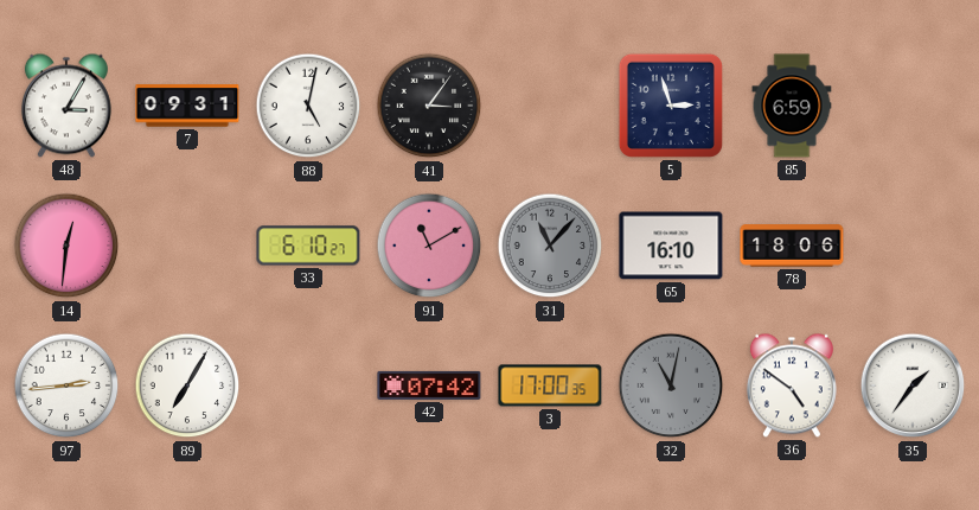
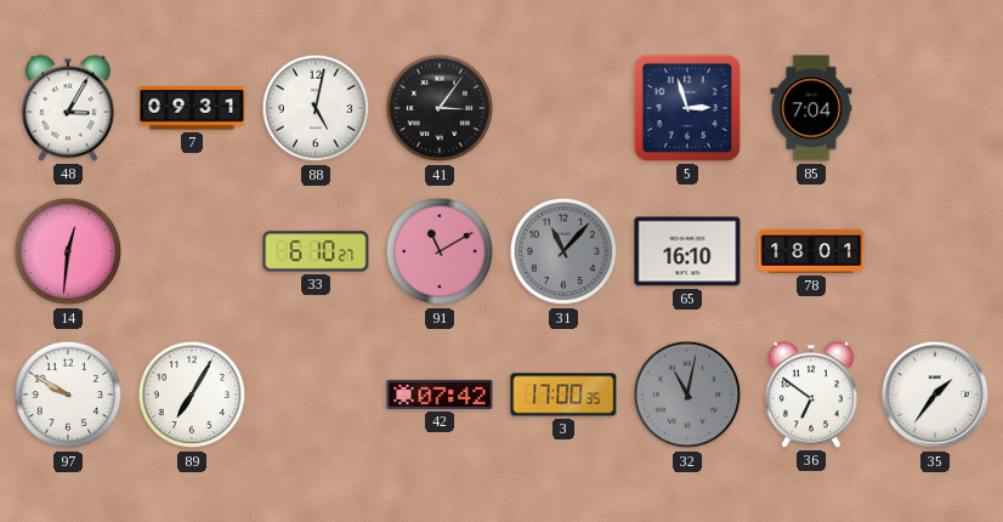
85: 6:59 -> 7:04 (811, 108)
78: 18:06 -> 18:01 (811, 251)
97: 2:44 -> 9:50 (68, 395)
36: 4:51 -> 6:51 (811, 395)
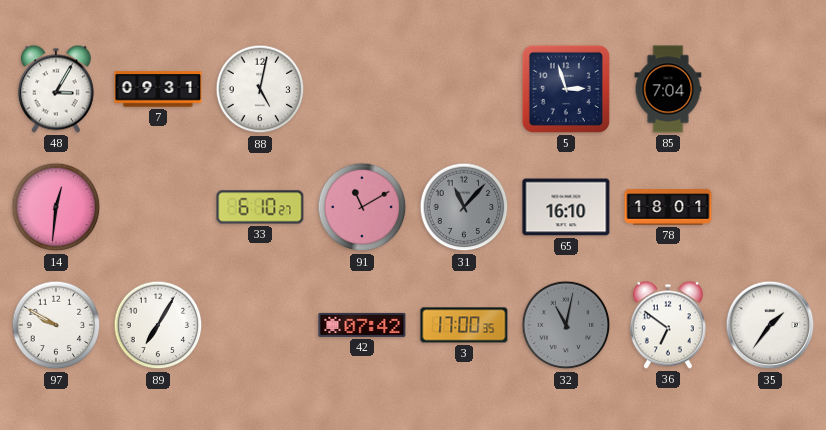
41: 3:06 -> none (440, 108)
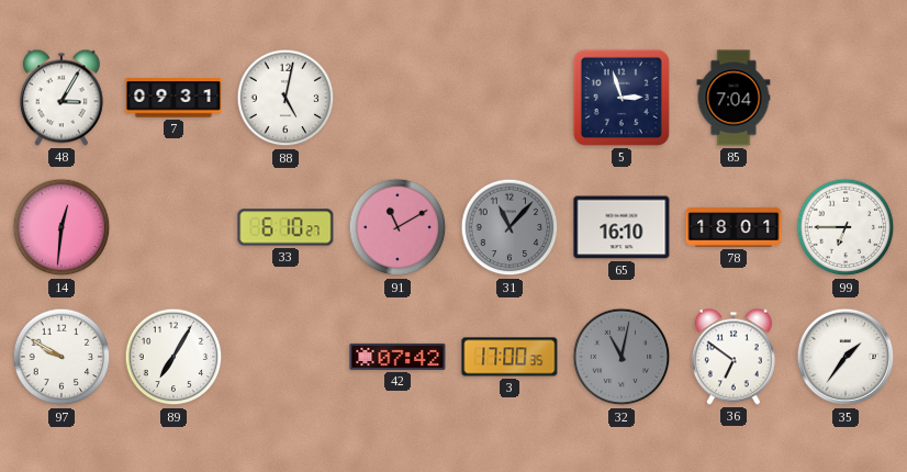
99: none -> 6:45 (846, 227)
